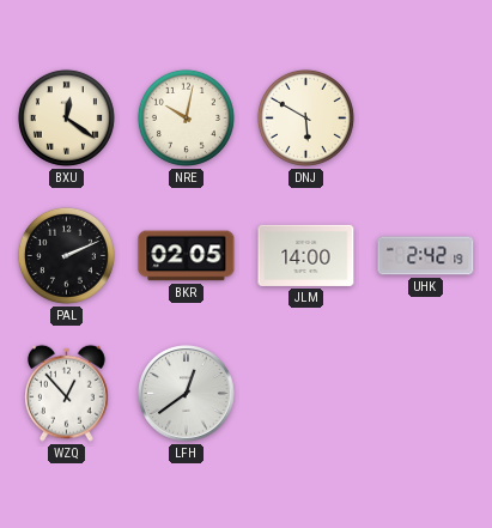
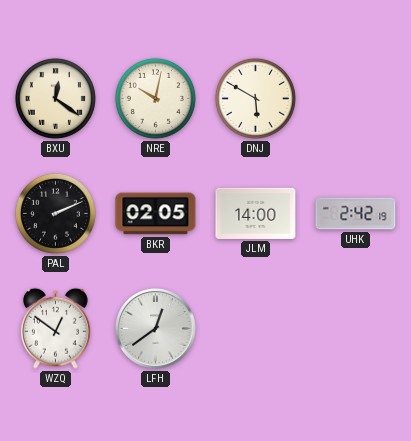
WZQ: 12:53 -> 12:51 (56, 328)
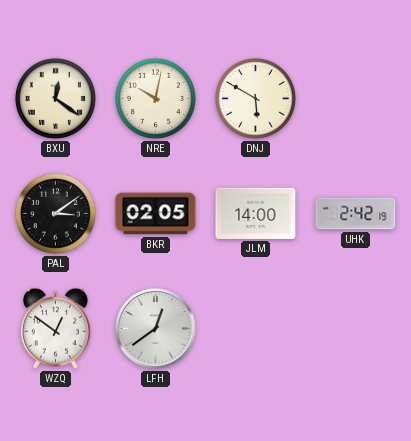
PAL: 2:11 -> 3:09 (55, 213)
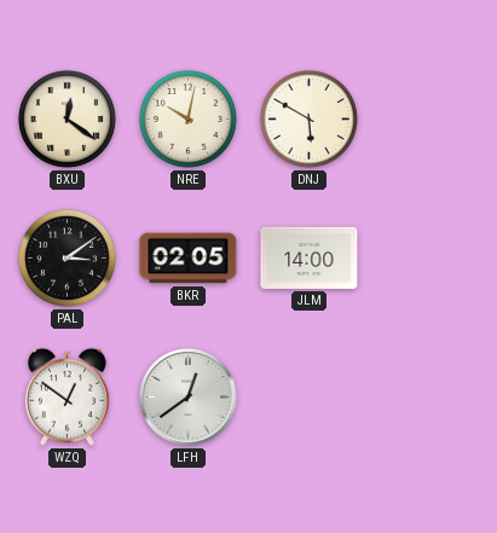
UHK: 2:42 -> none (356, 214)
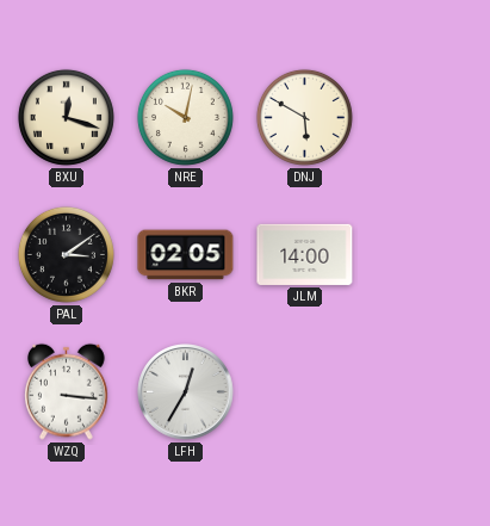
BXU: 12:21 -> 12:18 (66, 117)
WZQ: 12:51 -> 3:16 (67, 391)
LFH: 12:39 -> 12:35 (186, 392)
